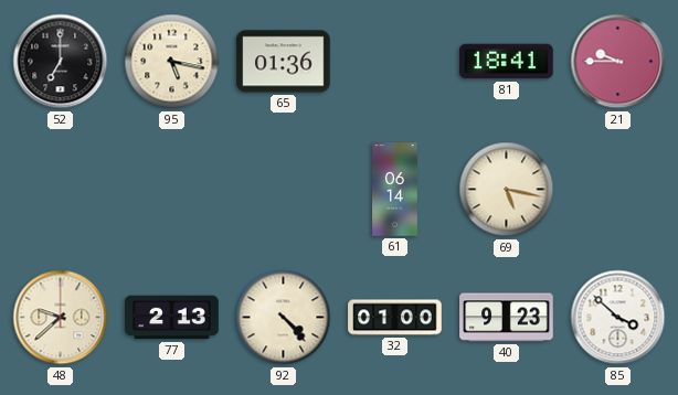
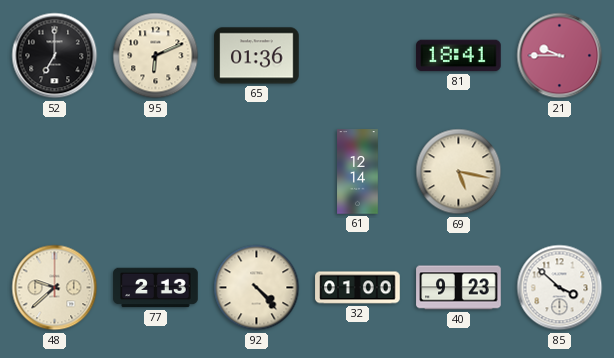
95: 5:17 -> 6:11 (156, 56)
61: 06:14 -> 12:14 (358, 172)
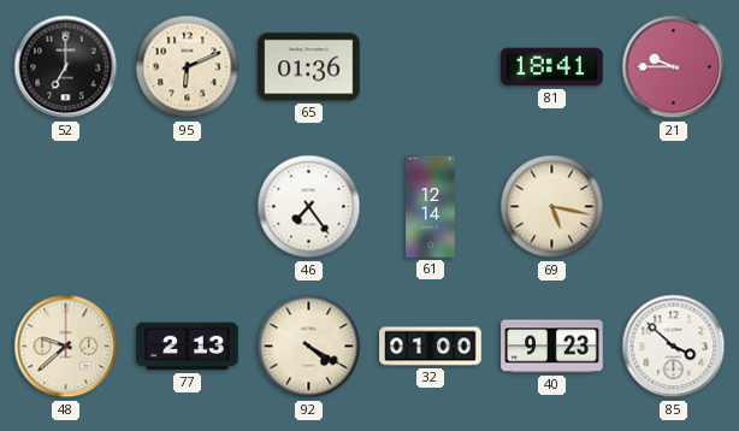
46: none -> 7:24 (309, 207)
92: 4:23 -> 4:20 (309, 347)
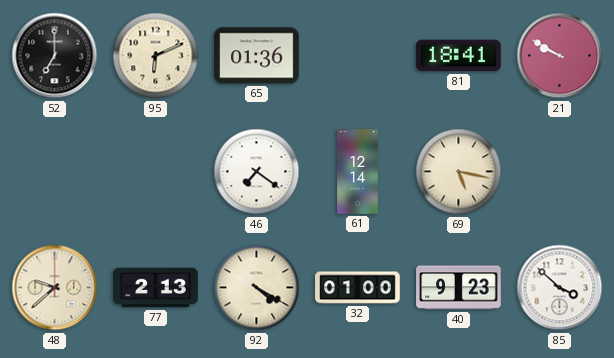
21: 9:45 -> 9:50 (560, 56)
46: 7:24 -> 7:21 (257, 172)
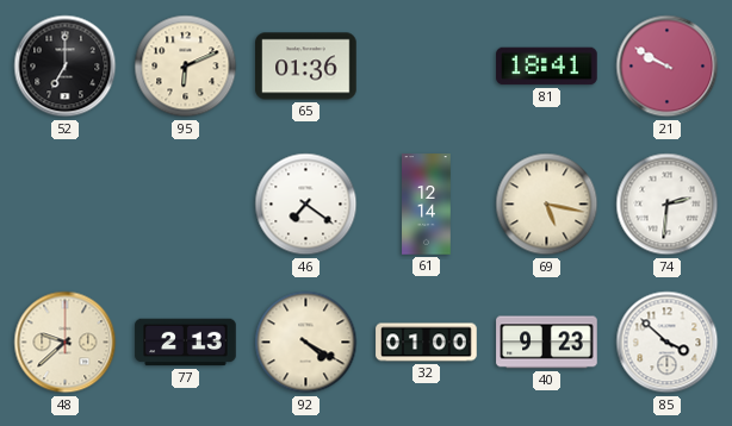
74: none -> 2:31 (668, 205)
